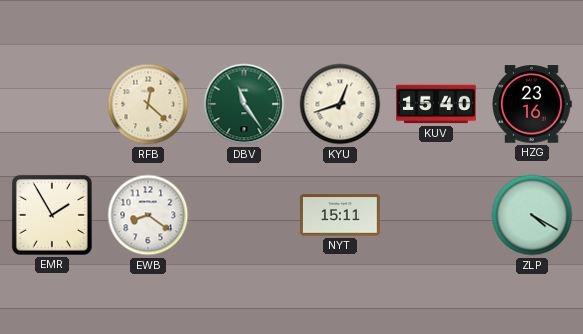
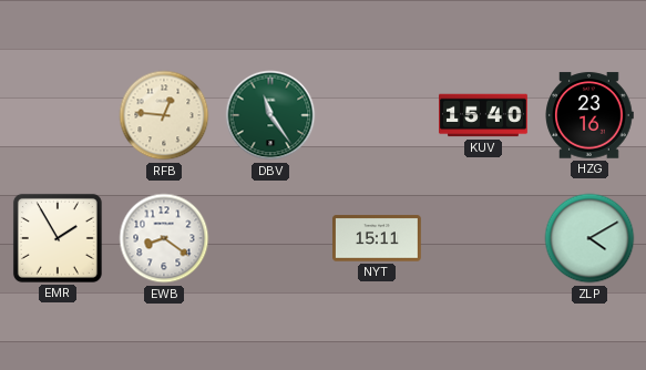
RFB: 12:22 -> 12:46 (164, 115)
KYU: 12:42 -> none (340, 104)
ZLP: 4:20 -> 4:10 (589, 238)
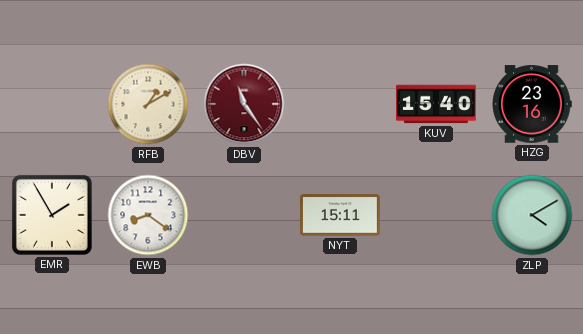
RFB: 12:46 -> 1:10 (148, 104)
DBV dial: green -> burgundy (244, 104)
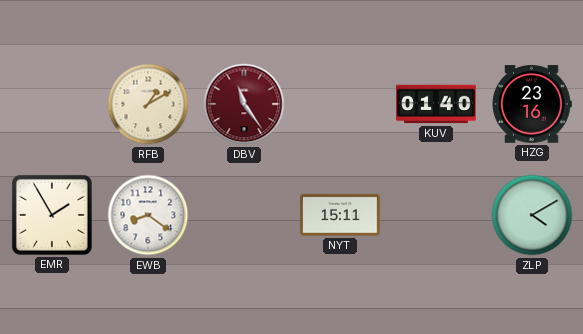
KUV: 15:40 -> 01:40 (436, 104)
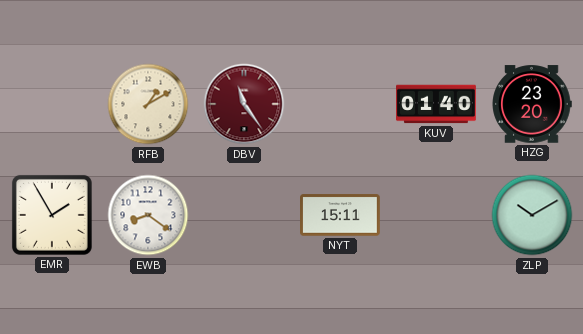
HZG: 23:16 -> 23:20 (532, 104)
ZLP: 4:10 -> 10:10 (532, 215)
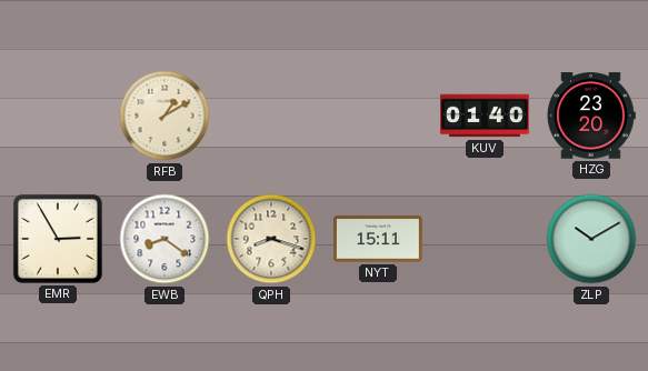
DBV: 11:24 -> none (244, 104)
EMR: 1:55 -> 2:55 (58, 239)
QPH: none -> 8:18 (271, 239)
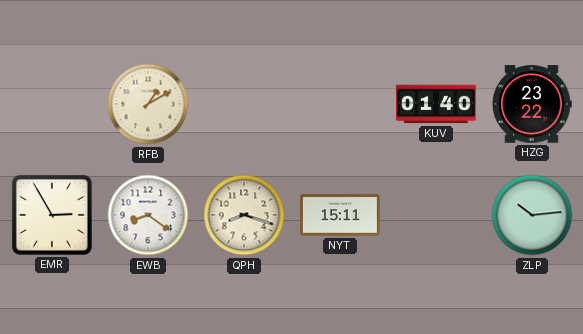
HZG: 23:20 -> 23:22 (532, 104)
ZLP: 10:10 -> 10:14 (532, 215)
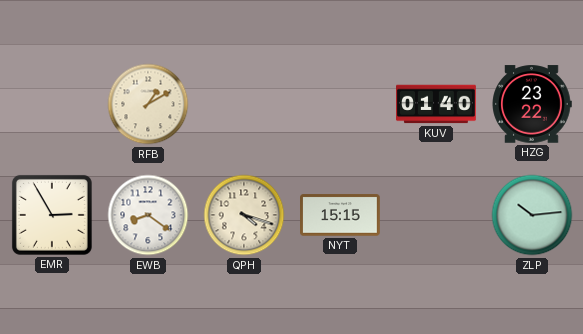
QPH: 8:18 -> 4:18 (244, 215)
NYT: 15:11 -> 15:15 (341, 215)
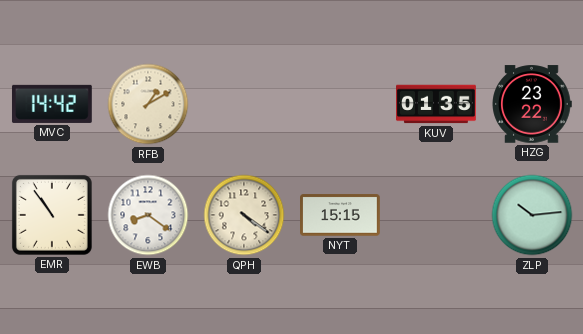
MVC: none -> 14:42 (52, 104)
KUV: 01:40 -> 01:35 (436, 104)
EMR: 2:55 -> 10:54 (52, 215)
QPH: 4:18 -> 4:21 (244, 215)
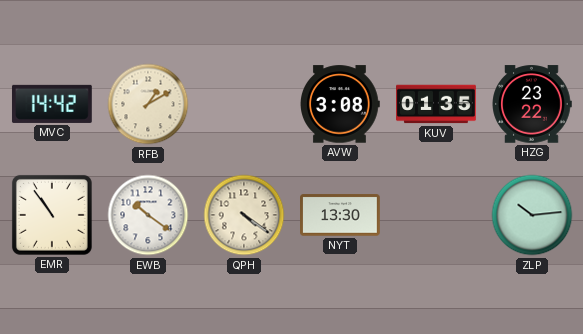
AVW: none -> 3:08 (341, 104)
EWB: 8:21 -> 10:21 (148, 215)
NYT: 15:15 -> 13:30 (341, 215)
